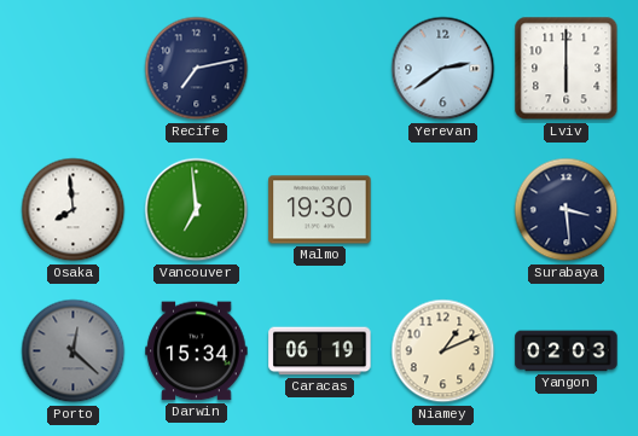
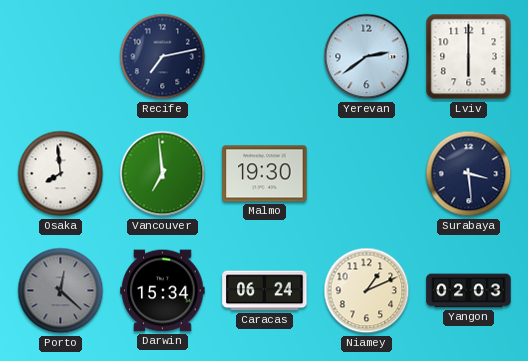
Caracas: 06:19 -> 06:24 (265, 291)
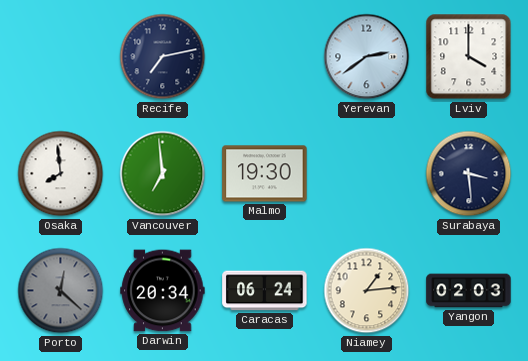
Lviv: 6:00 -> 4:00 (469, 57)
Darwin: 15:34 -> 20:34 (163, 291)
Niamey: 1:11 -> 1:14 (367, 291)
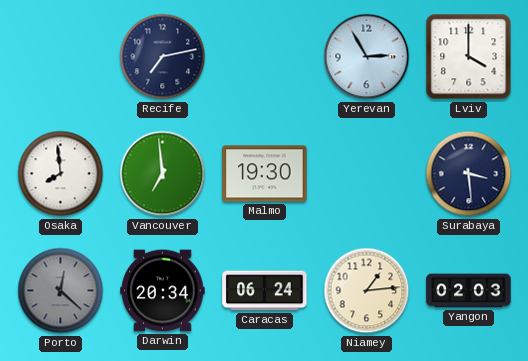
Yerevan: 2:39 -> 2:55 (367, 57)
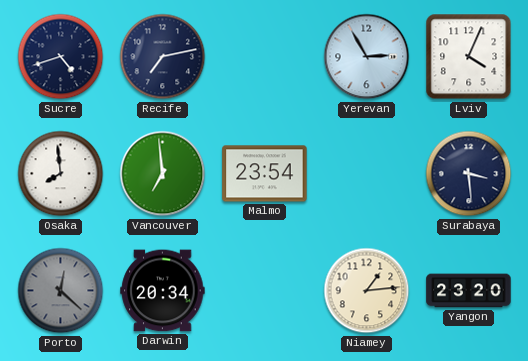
Sucre: none -> 4:42 (61, 57)
Lviv: 4:00 -> 4:04 (469, 57)
Malmo: 19:30 -> 23:54 (265, 174)
Caracas: 06:24 -> none (265, 291)
Yangon: 02:03 -> 23:20 (469, 291)
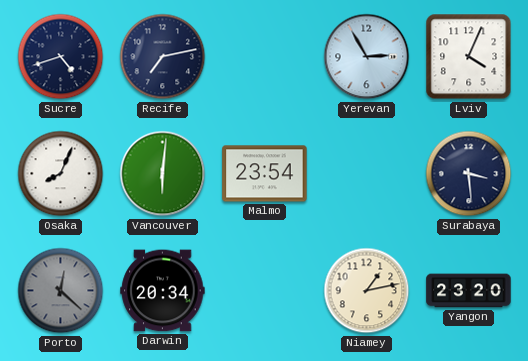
Osaka: 7:59 -> 8:04 (61, 174)
Vancouver: 6:59 -> 6:01 (163, 174)
Niamey: 1:14 -> 1:13 (367, 291)
